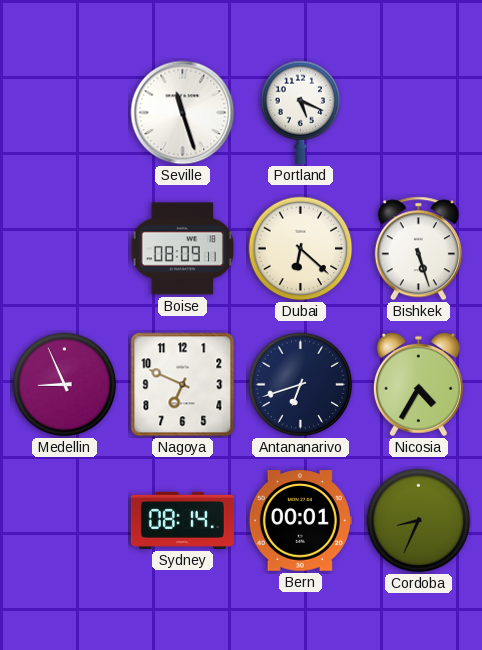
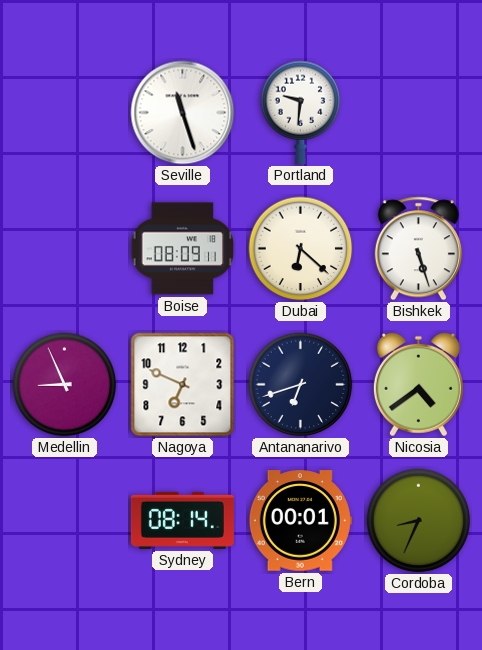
Portland: 5:19 -> 9:31 (301, 112)
Nicosia: 4:35 -> 4:39 (418, 385)
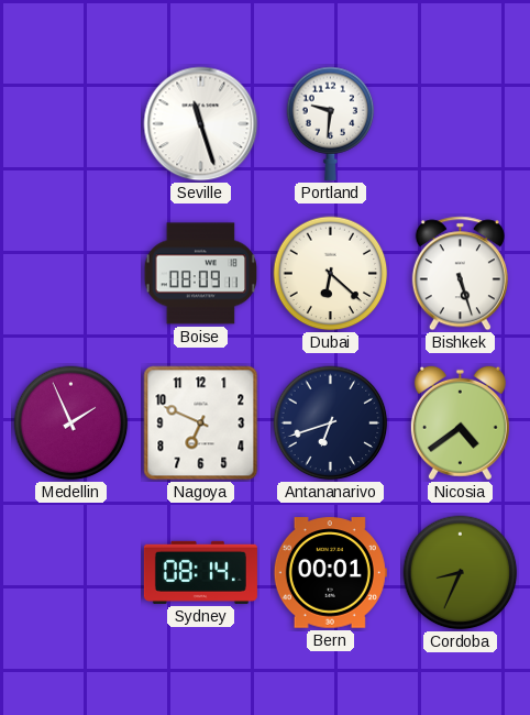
Medellin: 8:56 -> 1:56 (71, 424)
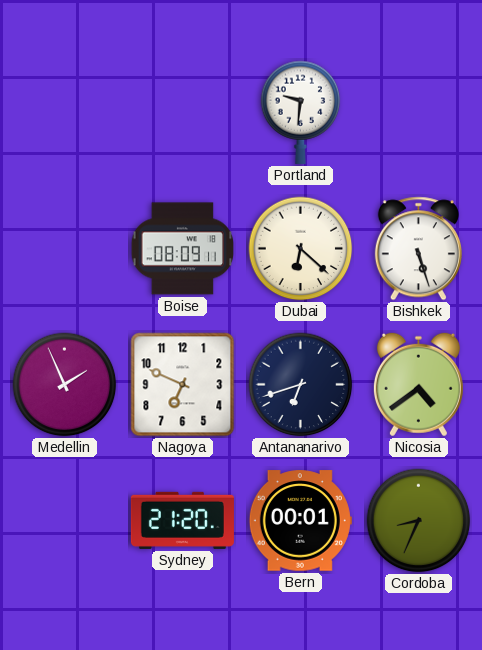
Seville: 11:27 -> none (201, 124)
Sydney: 08:14 -> 21:20 (182, 520)
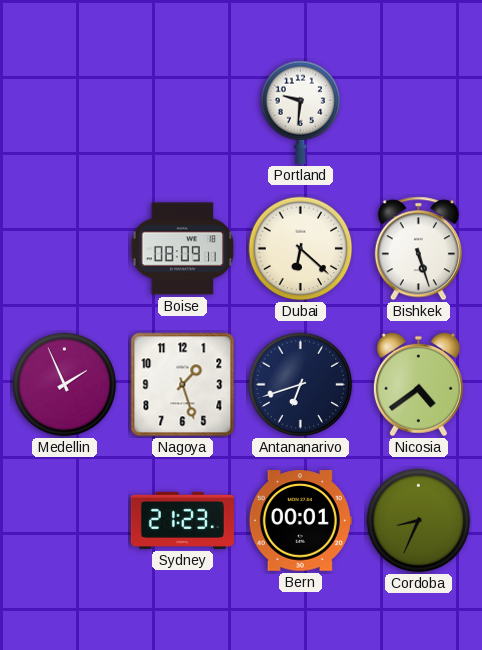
Nagoya: 6:49 -> 1:27 (183, 385)
Sydney: 21:20 -> 21:23 (182, 520)
